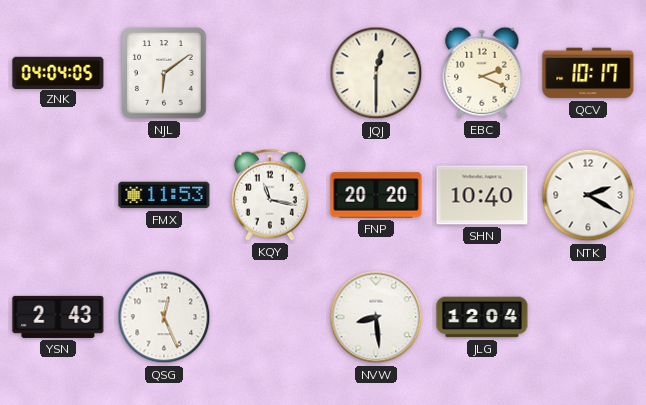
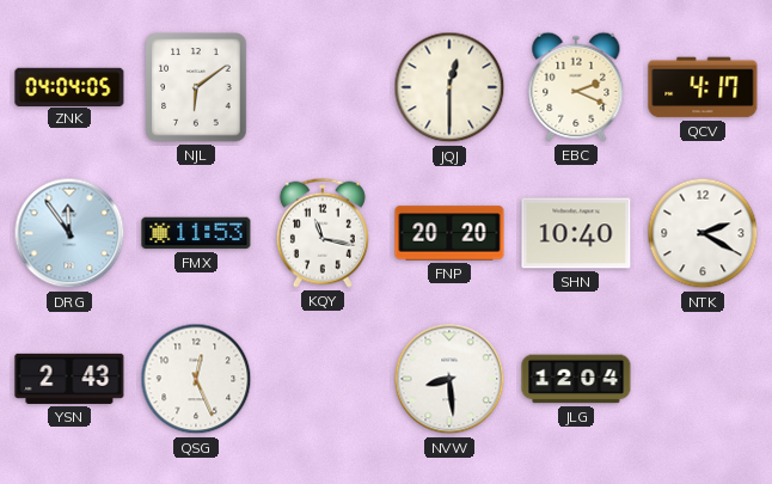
QCV: 10:17 -> 4:17 (703, 87)
DRG: none -> 11:54 (69, 233)
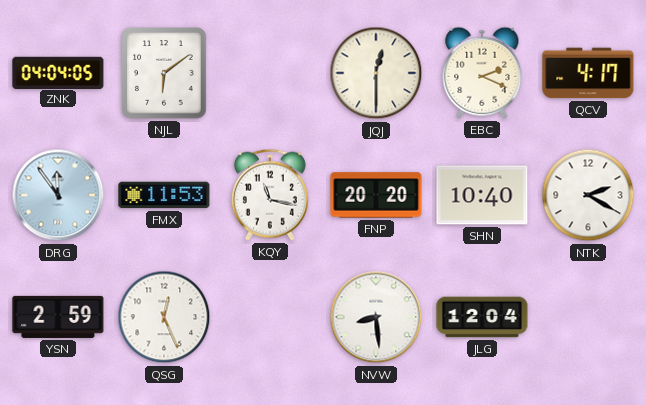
YSN: 2:43 -> 2:59 (58, 317)
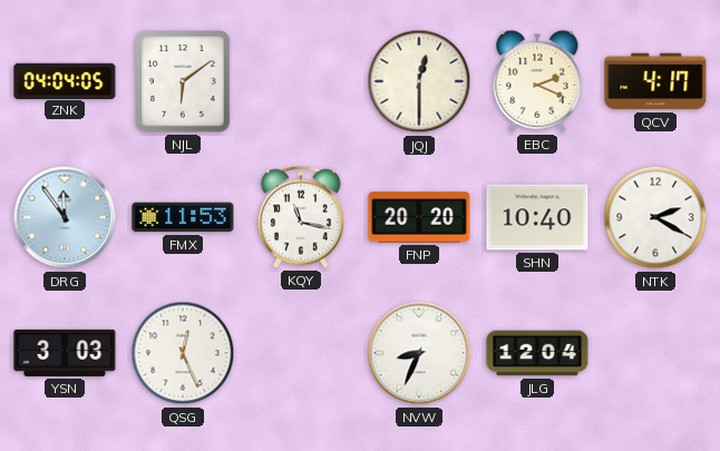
YSN: 2:59 -> 3:03 (65, 353)
NVW: 8:29 -> 8:34 (419, 353)
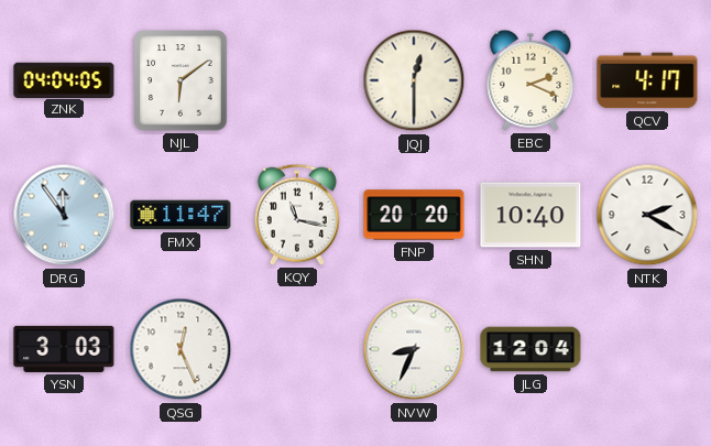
FMX: 11:53 -> 11:47 (181, 215)
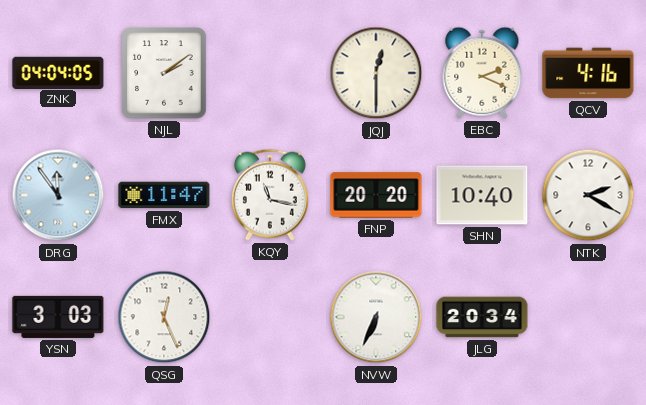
NJL: 6:09 -> 2:09 (164, 73)
QCV: 4:17 -> 4:16 (588, 73)
NVW: 8:34 -> 6:34 (376, 317)
JLG: 12:04 -> 20:34 (482, 317)
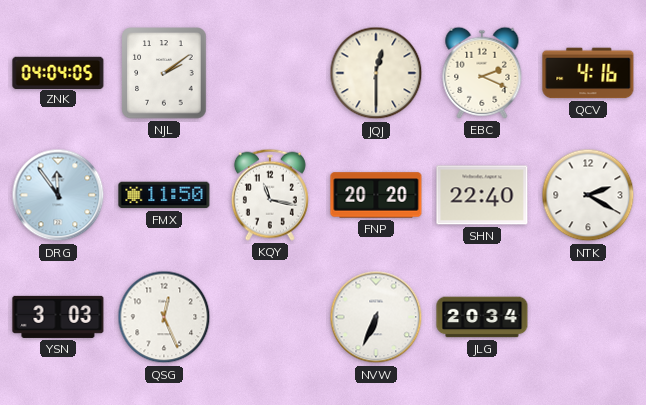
FMX: 11:47 -> 11:50 (164, 195)
SHN: 10:40 -> 22:40 (482, 195)
